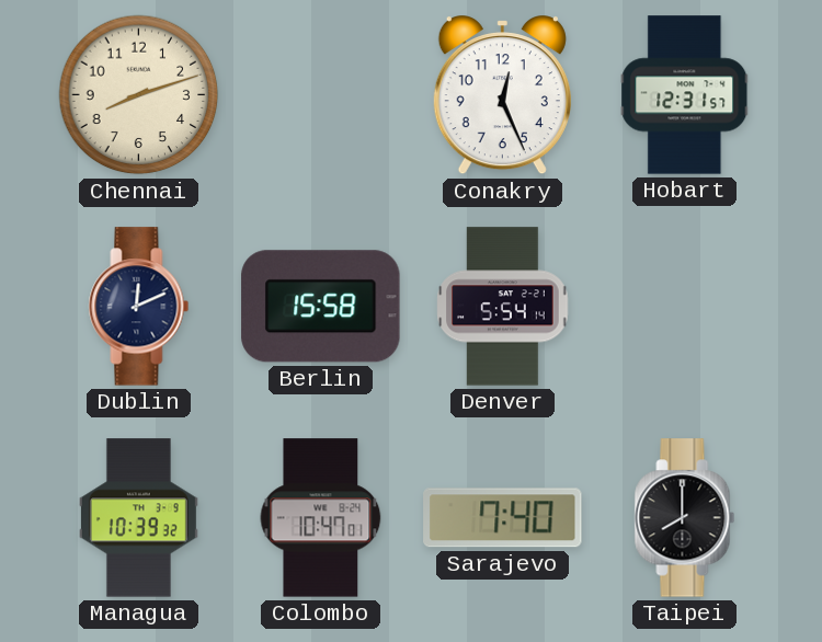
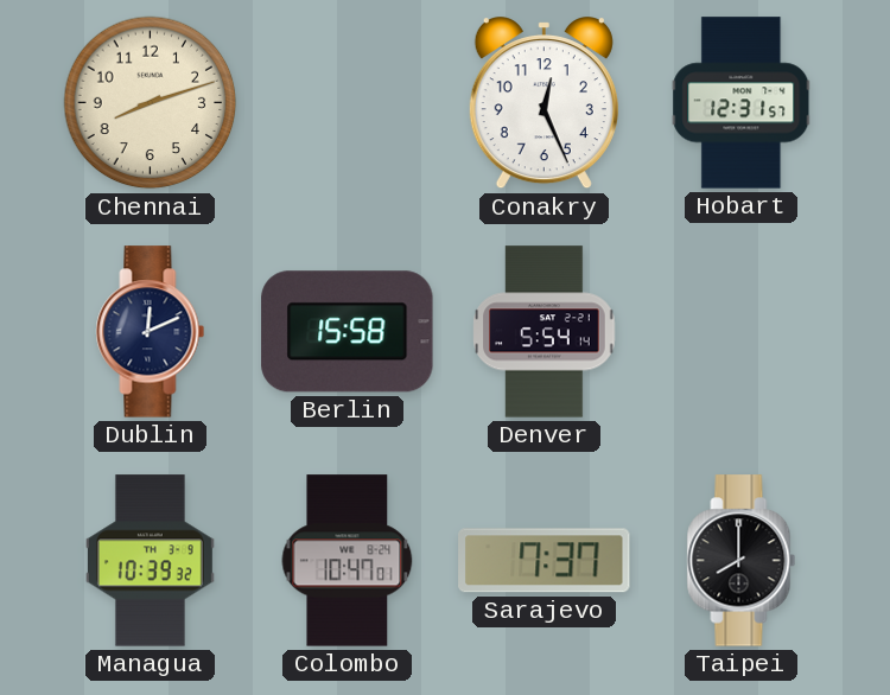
Sarajevo: 7:40 -> 7:37 (545, 561)
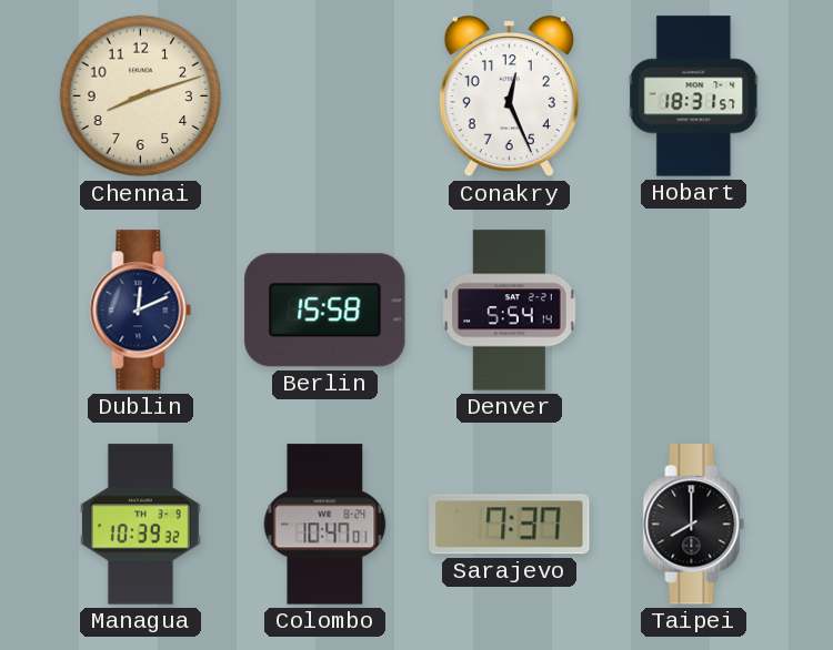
Hobart: 12:31 -> 18:31 (694, 97)
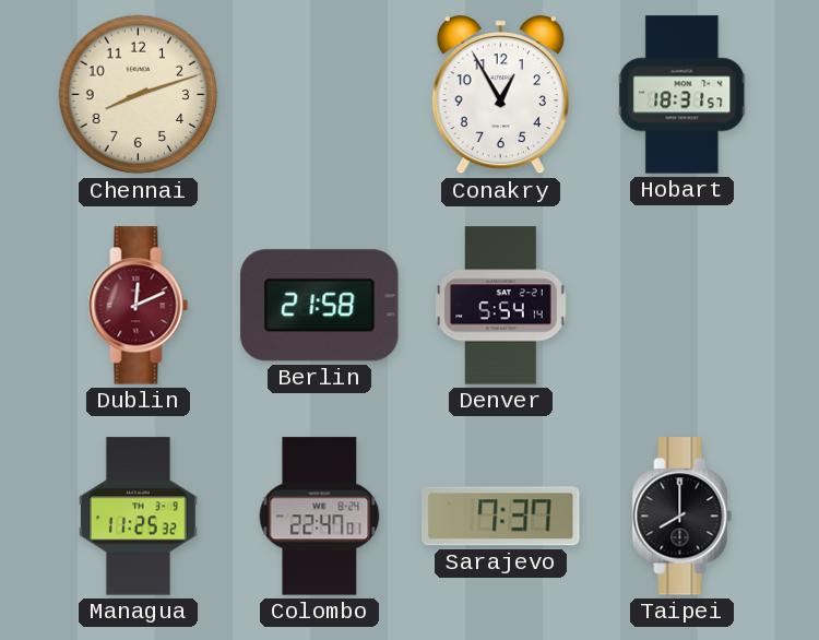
Conakry: 12:26 -> 12:55 (500, 95)
Dublin dial: navy -> burgundy (139, 306)
Berlin: 15:58 -> 21:58 (320, 306)
Managua: 10:39 -> 11:25 (138, 517)
Colombo: 10:47 -> 22:47 (320, 517)
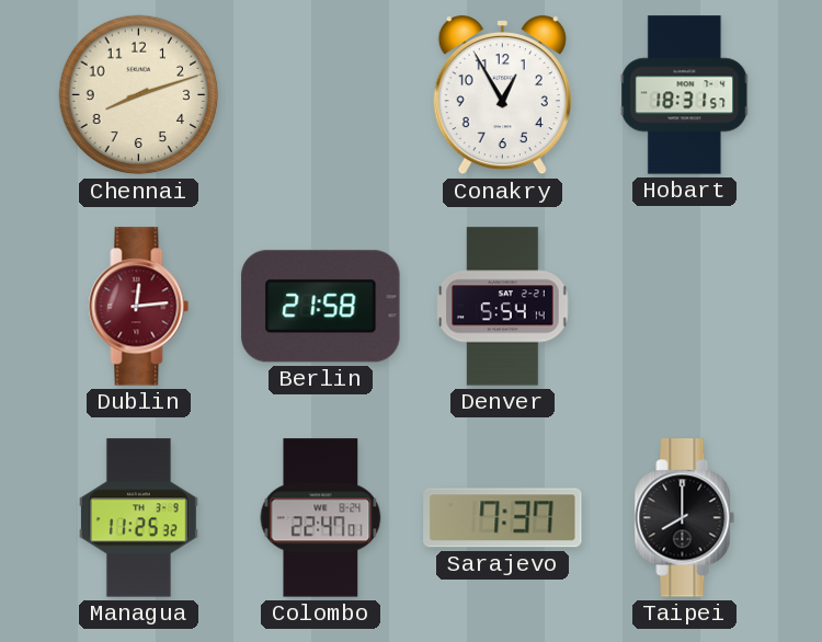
Dublin: 12:11 -> 12:14 (139, 307)
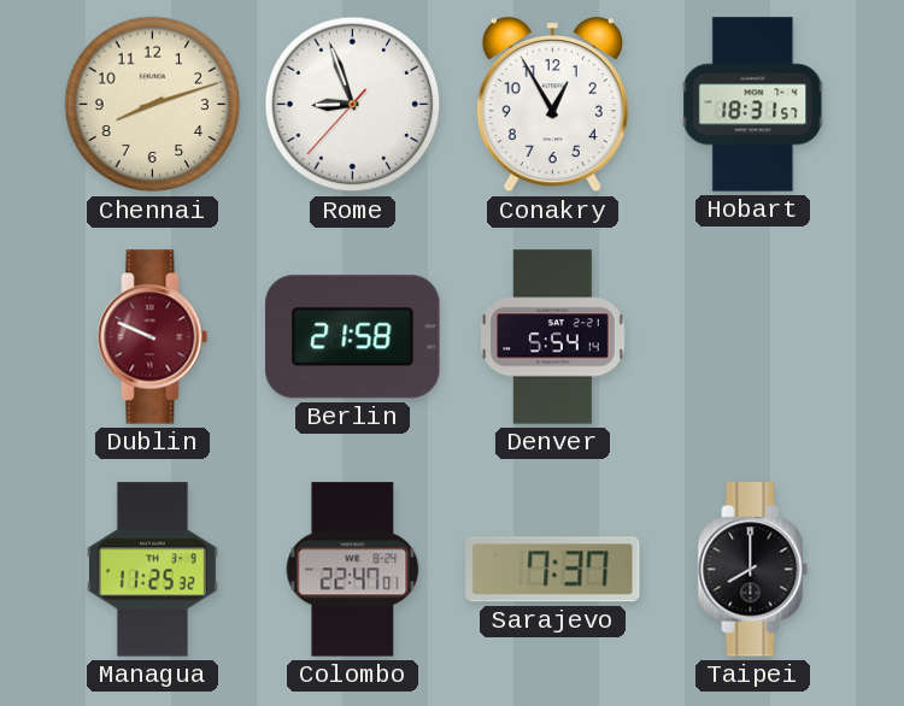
Rome: none -> 8:56 (353, 105)
Dublin: 12:14 -> 9:49 (153, 337)
